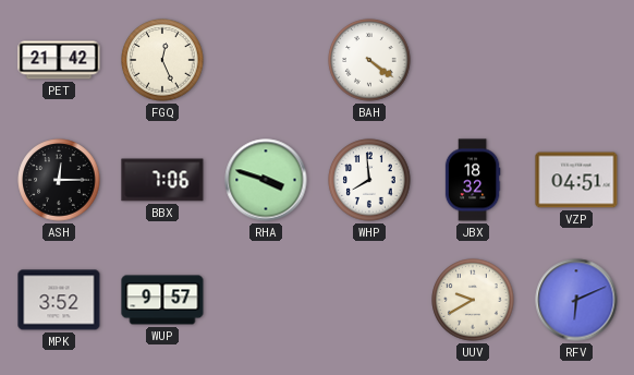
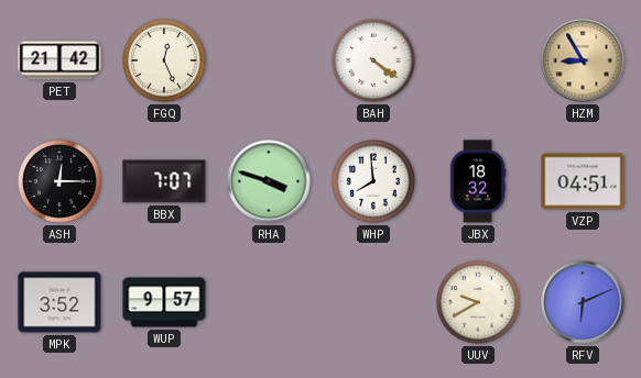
HZM: none -> 8:55 (583, 60)
BBX: 7:06 -> 7:07 (164, 181)
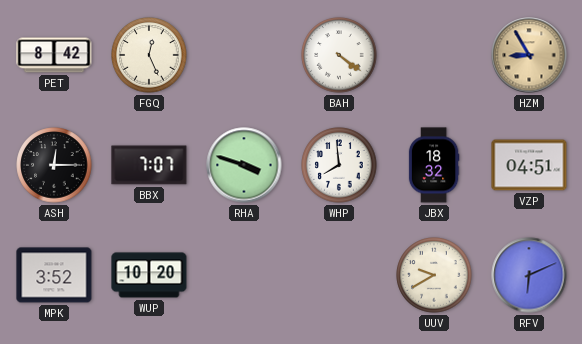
PET: 21:42 -> 8:42 (54, 55)
WUP: 9:57 -> 10:20 (149, 275)
